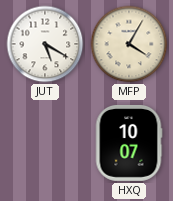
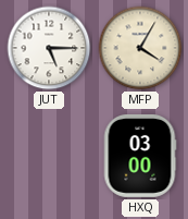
JUT: 5:20 -> 5:15 (49, 48)
HXQ: 10:07 -> 03:00 (140, 156)
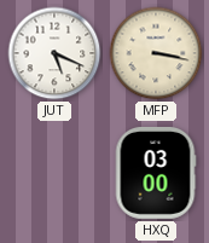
JUT: 5:15 -> 5:19 (54, 53)
MFP: 4:05 -> 3:17 (156, 53)
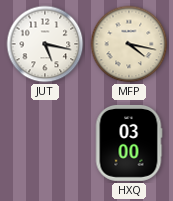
JUT: 5:19 -> 5:17 (45, 44)
MFP: 3:17 -> 4:17 (129, 44)
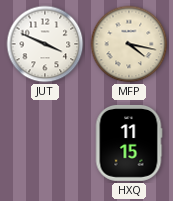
JUT: 5:17 -> 3:49 (45, 44)
HXQ: 03:00 -> 11:15 (129, 143)
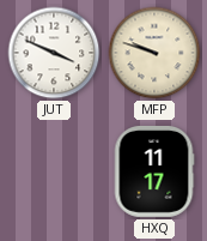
MFP: 4:17 -> 9:48 (154, 53)
HXQ: 11:15 -> 11:17 (154, 171)
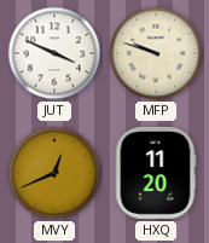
MVY: none -> 12:41 (54, 173)
HXQ: 11:17 -> 11:20 (156, 173)
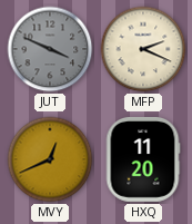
JUT dial: white -> grey (50, 49)
MFP: 9:48 -> 2:19 (143, 49)
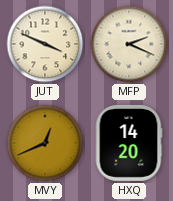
JUT dial: grey -> cream (45, 44)
HXQ: 11:20 -> 14:20 (129, 143)
